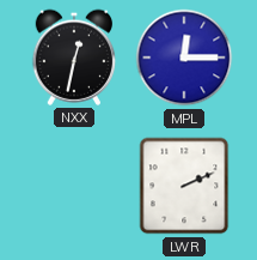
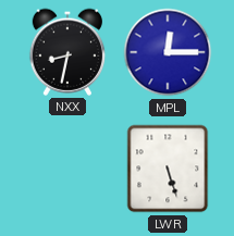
NXX: 12:32 -> 8:32 (67, 52)
LWR: 2:11 -> 5:27 (168, 169)
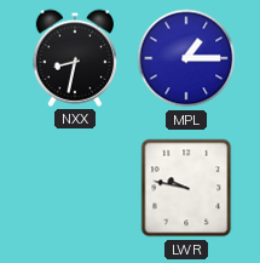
MPL: 12:15 -> 1:15 (186, 58)
LWR: 5:27 -> 9:47 (186, 188)
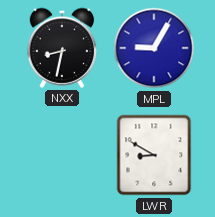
MPL: 1:15 -> 9:05 (154, 48)
LWR: 9:47 -> 8:50 (154, 155)
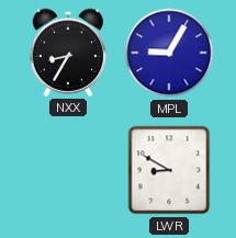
NXX: 8:32 -> 8:35 (68, 53)
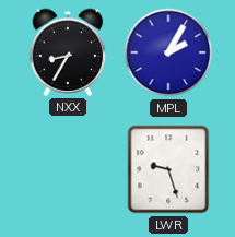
MPL: 9:05 -> 2:05 (168, 52)
LWR: 8:50 -> 9:27 (168, 169)
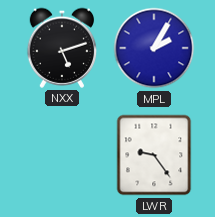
NXX: 8:35 -> 5:12 (62, 48)
LWR: 9:27 -> 9:24 (154, 155)
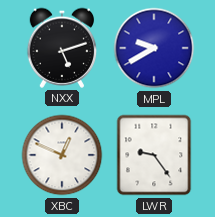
MPL: 2:05 -> 9:40 (154, 48)
XBC: none -> 12:49 (62, 155)
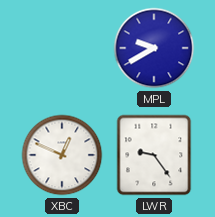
NXX: 5:12 -> none (62, 48)
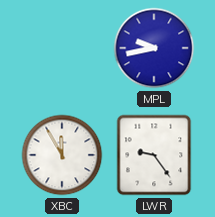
MPL: 9:40 -> 9:43 (154, 48)
XBC: 12:49 -> 11:55 (62, 155)
